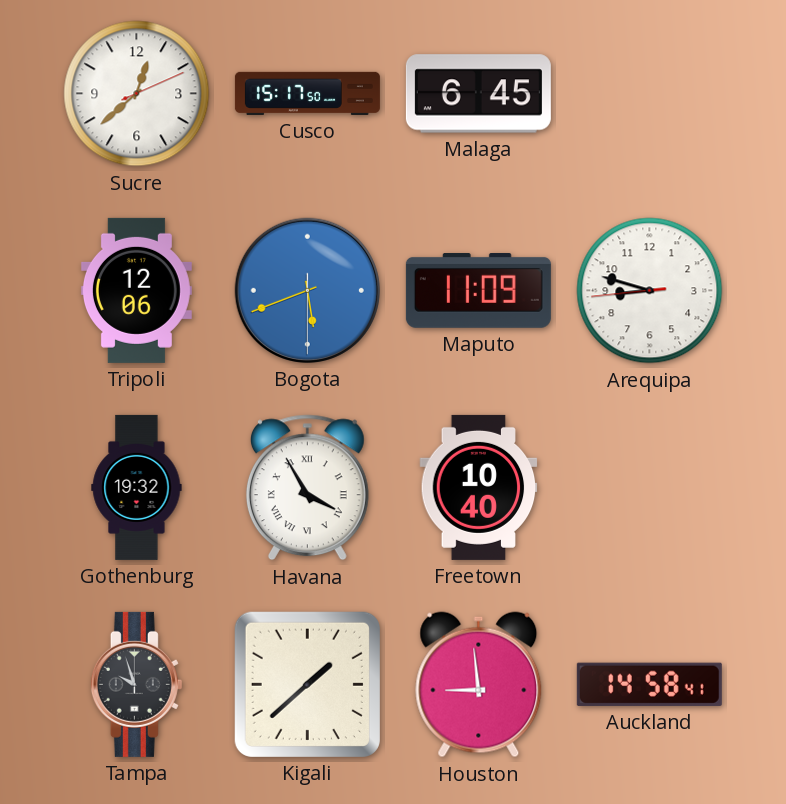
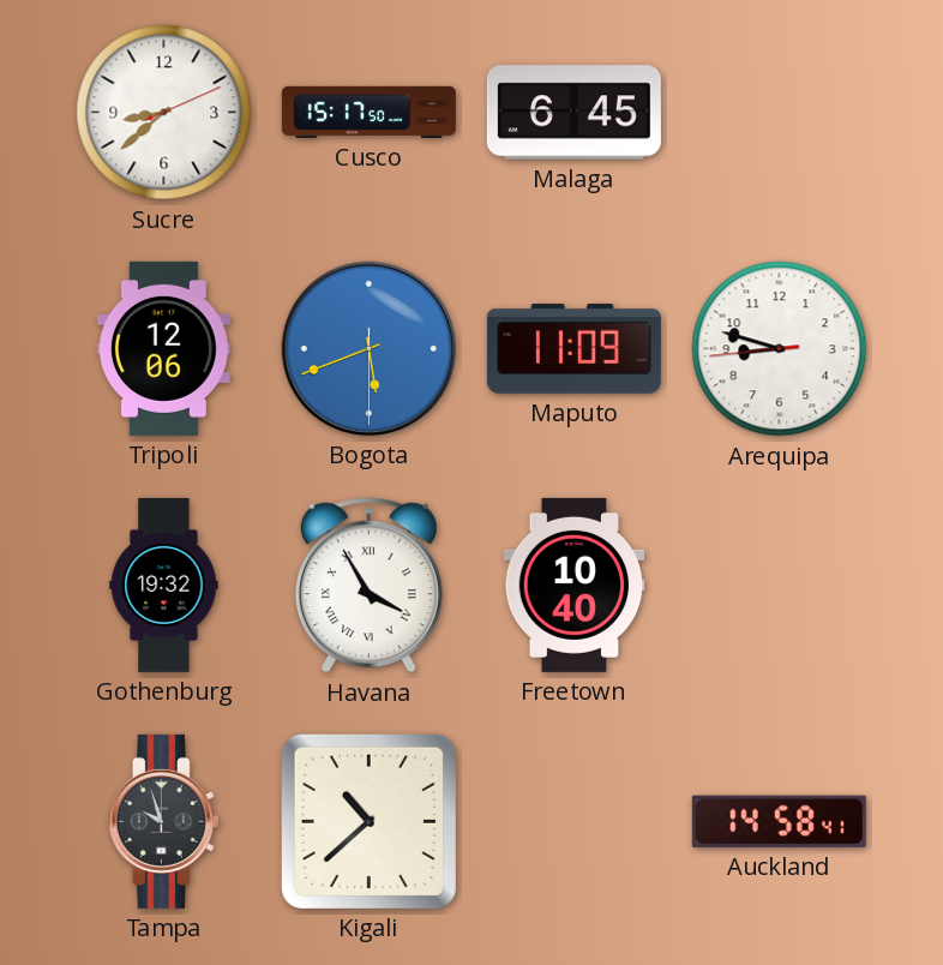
Sucre: 12:38 -> 8:38 (164, 113)
Kigali: 1:38 -> 10:38 (368, 821)
Houston: 8:59 -> none (479, 685)
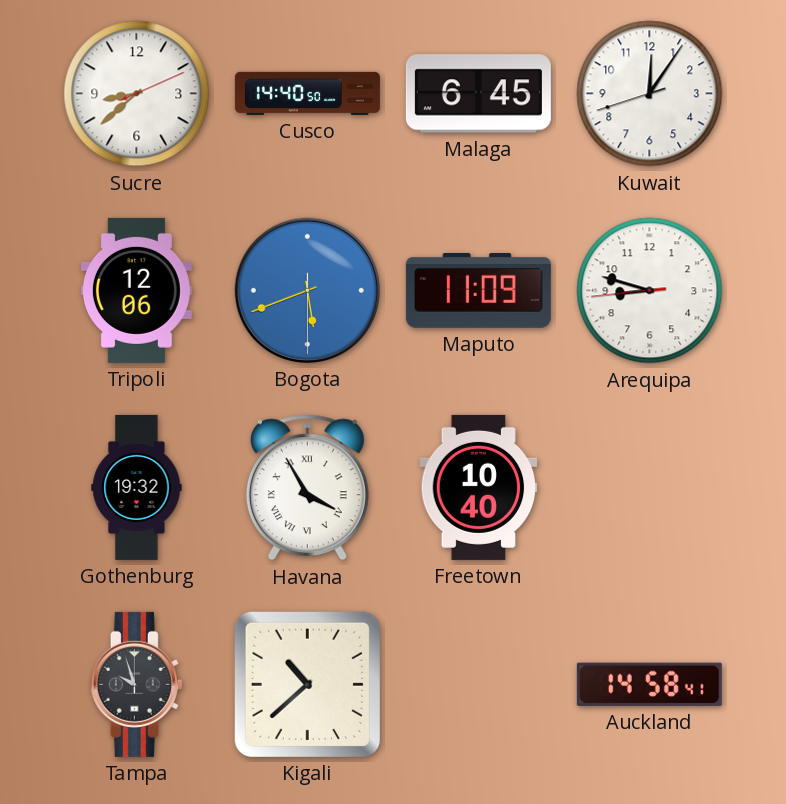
Cusco: 15:17 -> 14:40 (307, 93)
Kuwait: none -> 12:05 (650, 94)
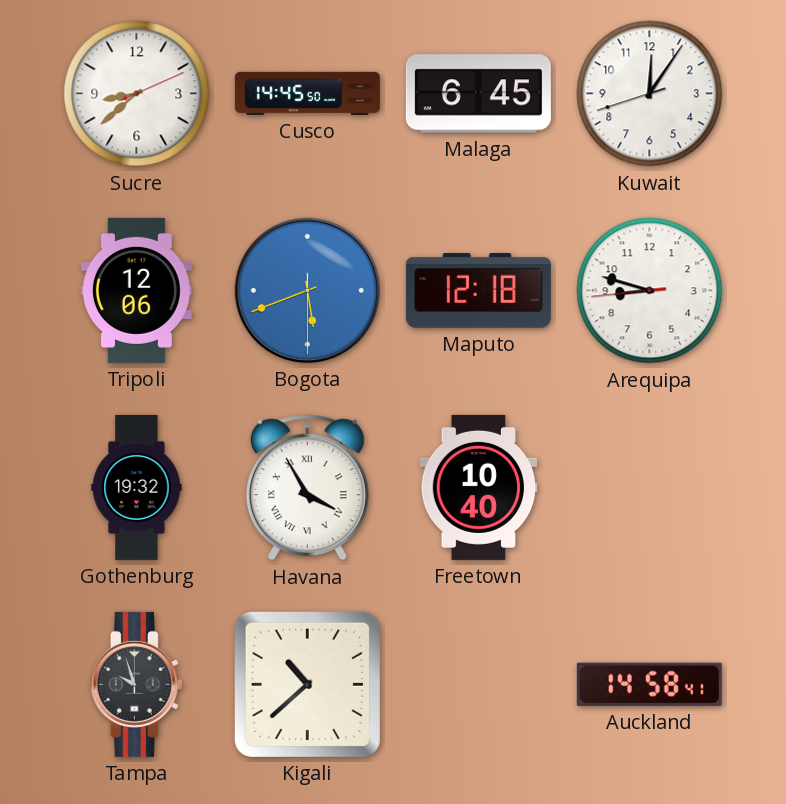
Cusco: 14:40 -> 14:45 (307, 93)
Maputo: 11:09 -> 12:18 (478, 291)
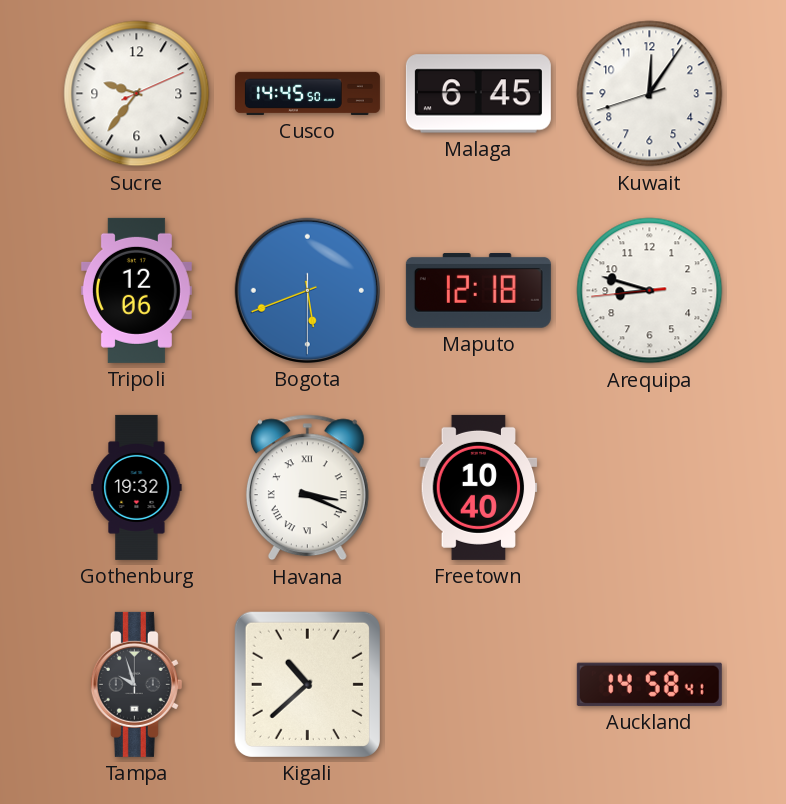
Sucre: 8:38 -> 9:36 (137, 94)
Havana: 3:55 -> 3:19 (307, 488)
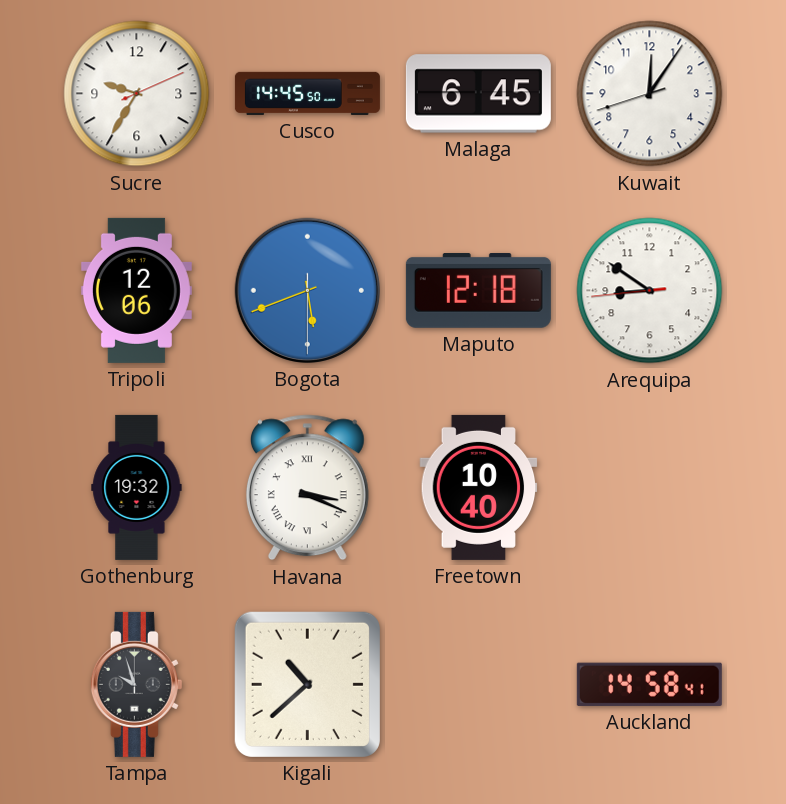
Sucre: 9:36 -> 9:35 (137, 94)
Arequipa: 8:47 -> 8:50 (650, 291)
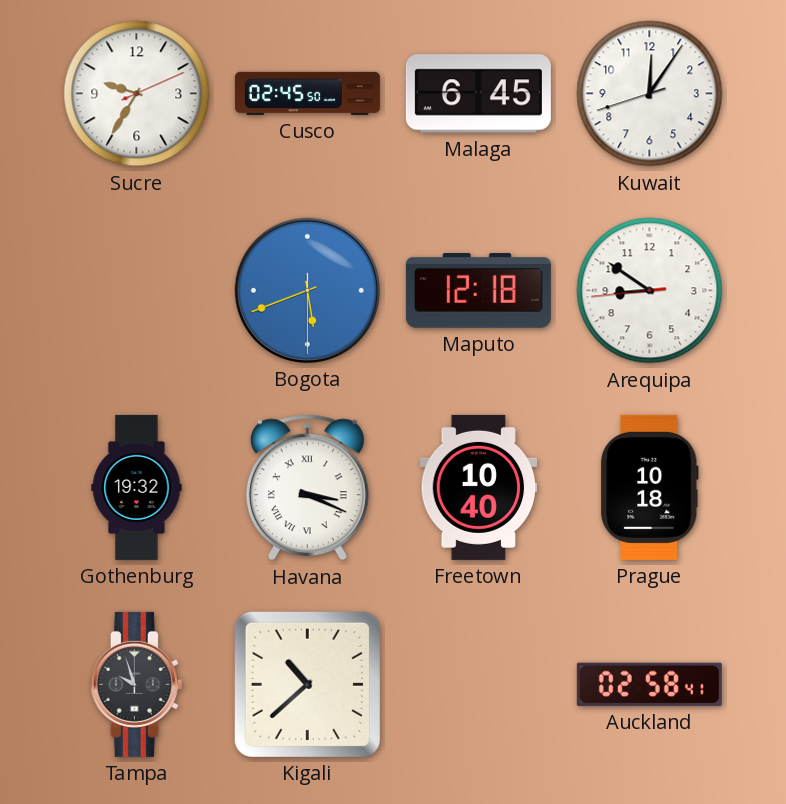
Cusco: 14:45 -> 02:45 (307, 93)
Tripoli: 12:06 -> none (136, 290)
Prague: none -> 10:18 (649, 487)
Auckland: 14:58 -> 02:58 (649, 684)
